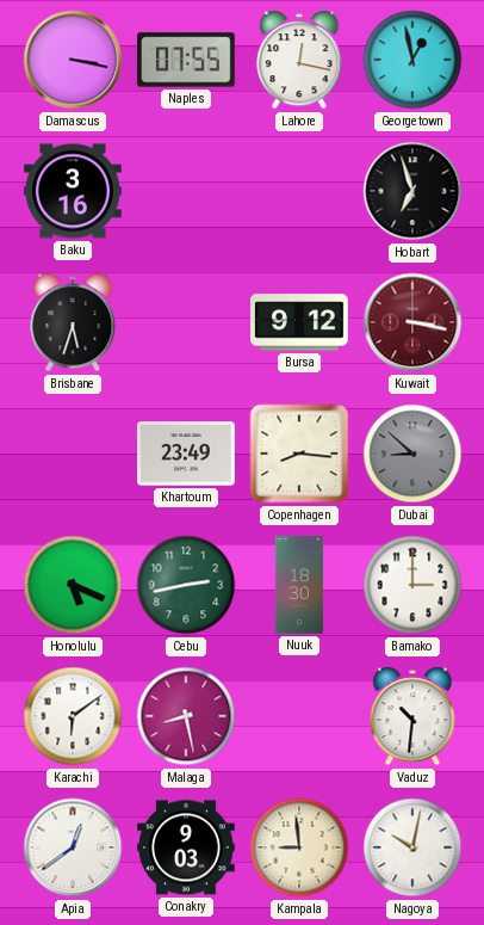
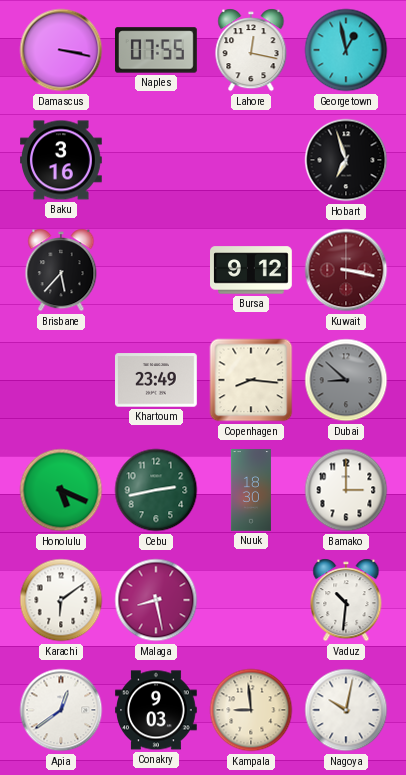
Brisbane: 5:33 -> 5:37 (61, 270)
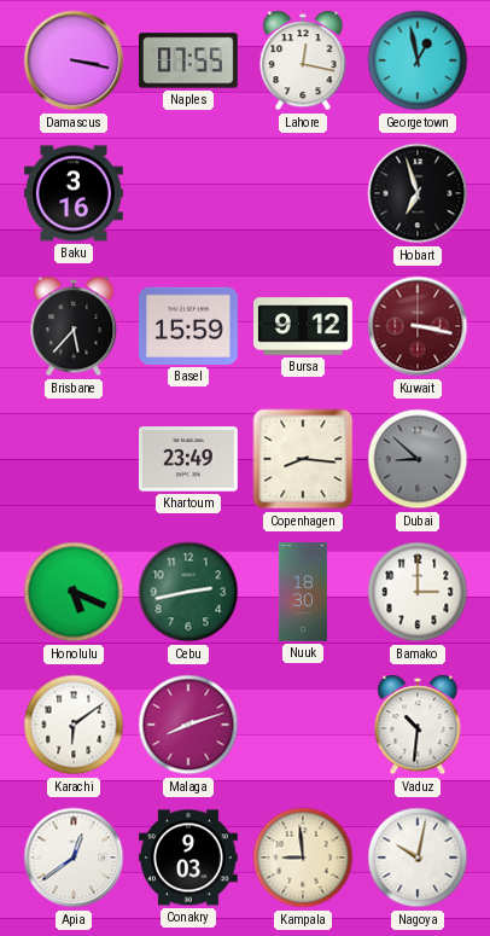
Basel: none -> 15:59 (189, 326)
Malaga: 8:28 -> 8:12 (188, 725)
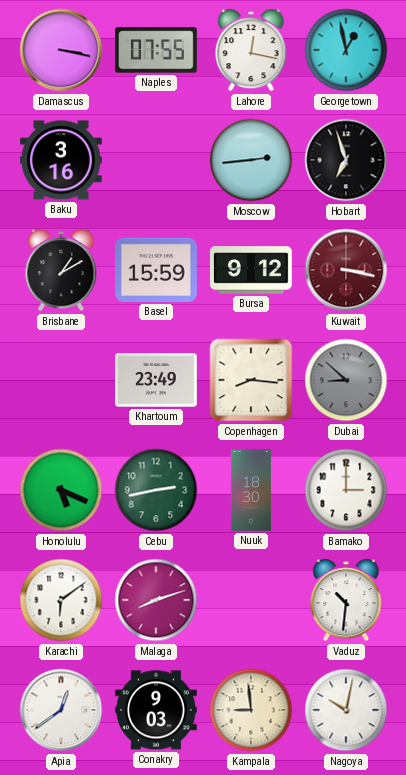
Moscow: none -> 2:44 (251, 160)
Brisbane: 5:37 -> 1:10 (61, 270)
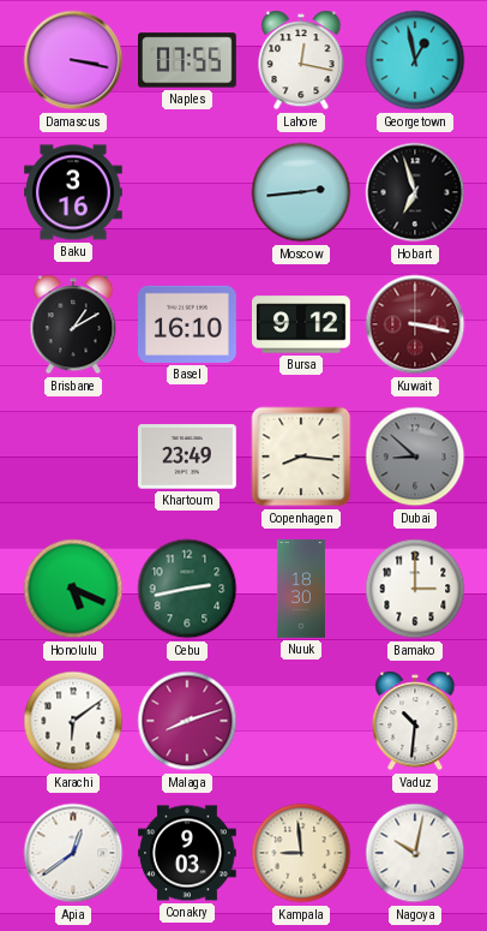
Basel: 15:59 -> 16:10 (188, 324)
